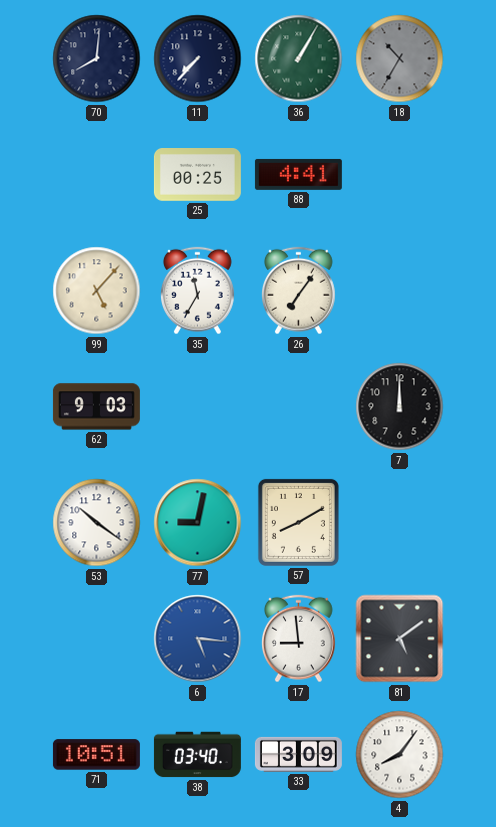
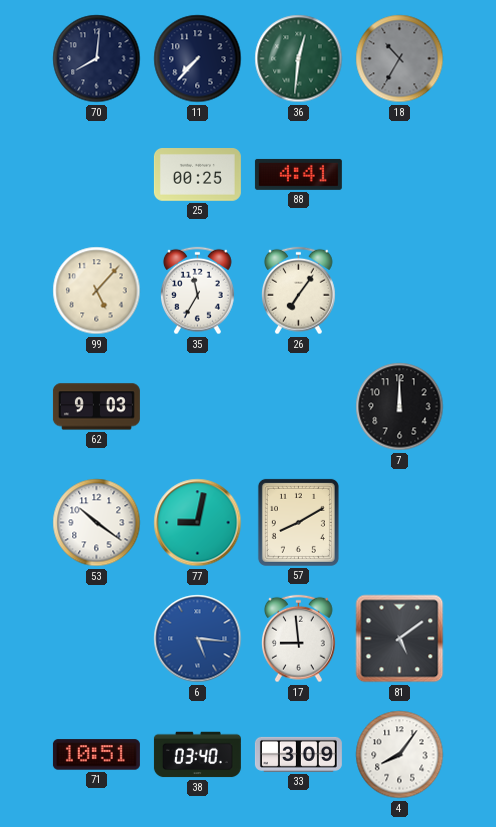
36: 1:05 -> 12:31 (299, 59)
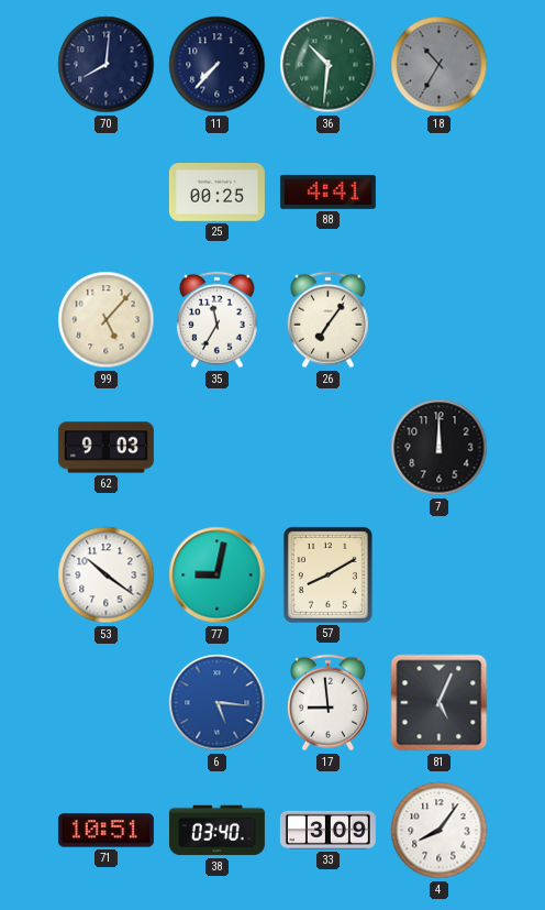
36: 12:31 -> 10:31 (329, 65)
81: 5:09 -> 5:04 (440, 703)
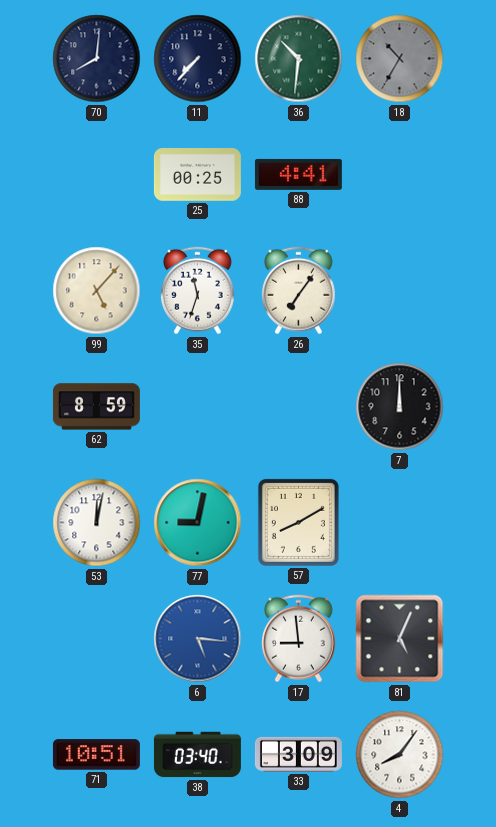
35: 11:35 -> 11:33 (198, 291)
62: 9:03 -> 8:59 (96, 407)
53: 10:21 -> 12:02 (97, 523)
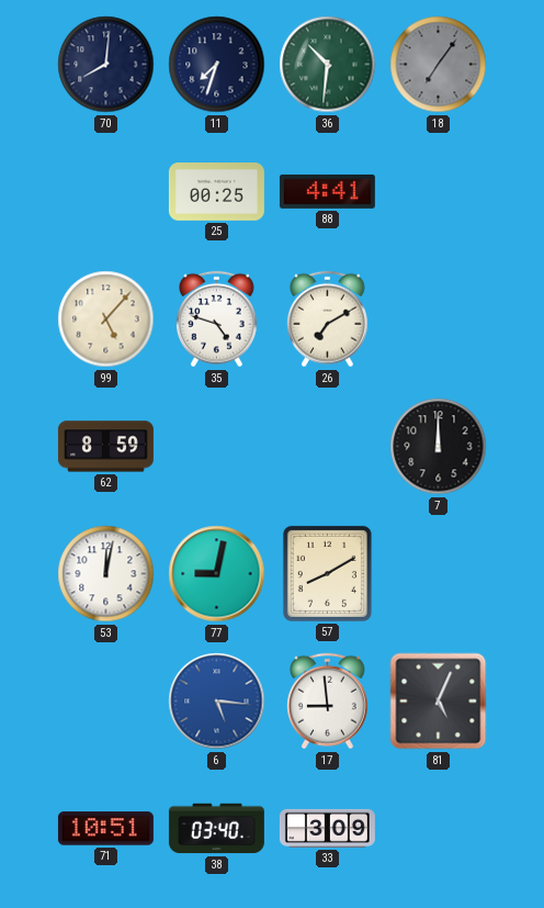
11: 7:37 -> 7:33 (217, 65)
18: 10:35 -> 7:06 (439, 65)
35: 11:33 -> 4:48 (217, 320)
26: 7:06 -> 7:10 (328, 320)
4: 8:06 -> none (400, 755)
